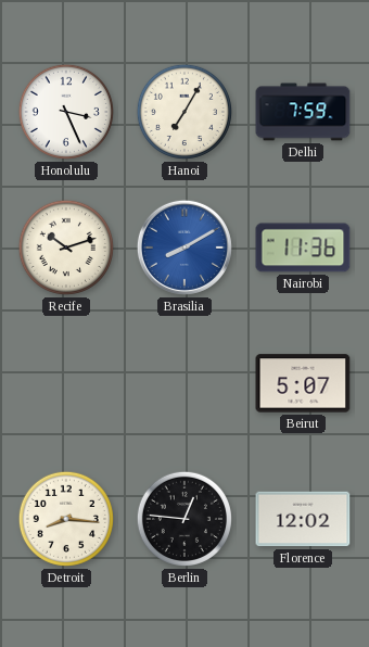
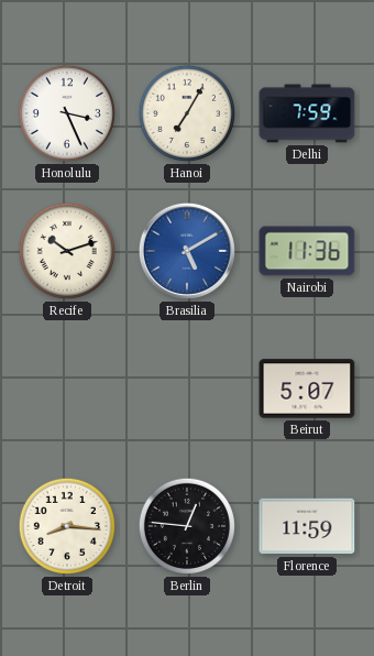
Brasilia: 8:10 -> 5:10 (187, 251)
Florence: 12:02 -> 11:59 (307, 526)
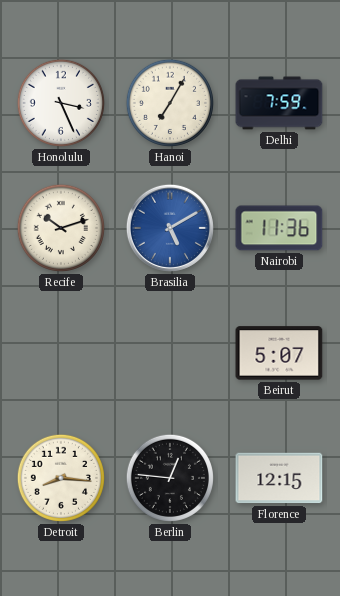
Florence: 11:59 -> 12:15 (279, 478)
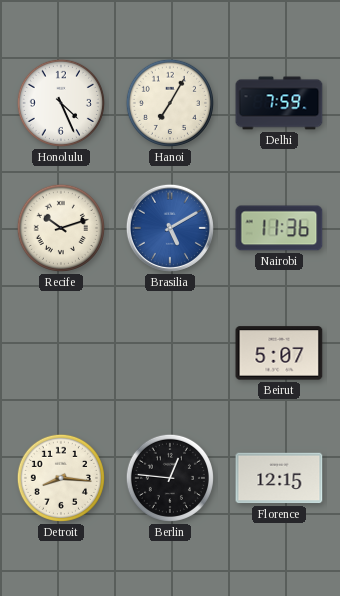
Honolulu: 3:26 -> 4:26 (61, 103)
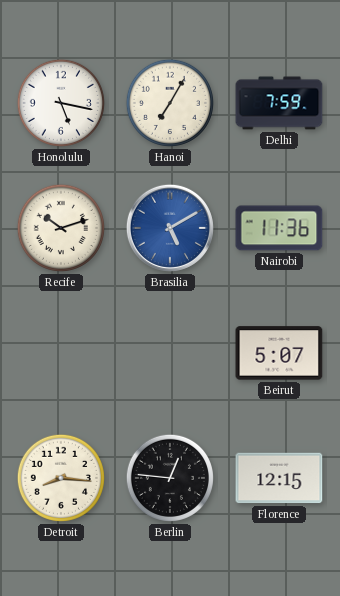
Honolulu: 4:26 -> 5:17 (61, 103)
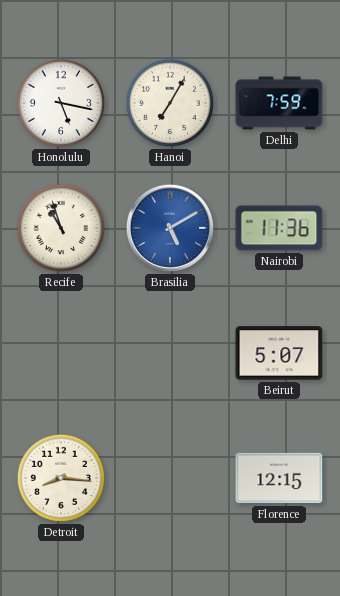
Recife: 10:12 -> 10:57 (61, 228)
Berlin: 12:46 -> none (170, 478)
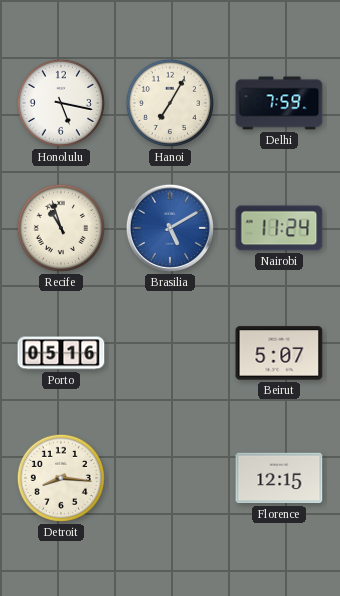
Nairobi: 11:36 -> 11:24 (279, 228)
Porto: none -> 05:16 (61, 353)
